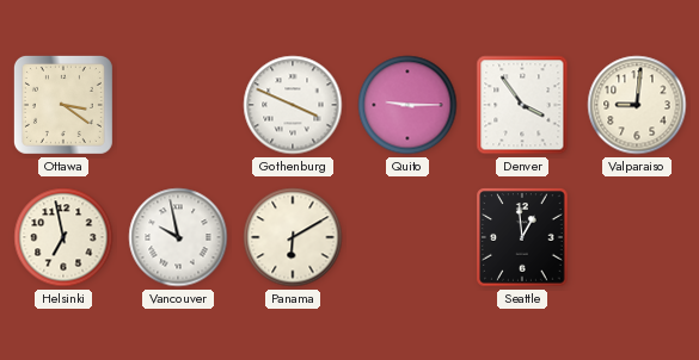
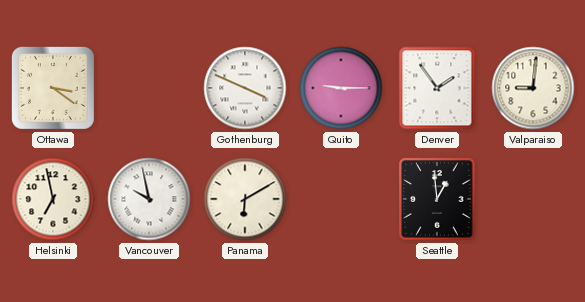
Denver: 3:54 -> 1:54 (437, 88)
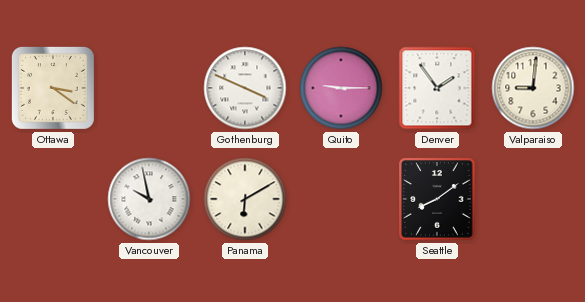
Helsinki: 6:58 -> none (53, 199)
Seattle: 12:59 -> 8:09 (437, 199)
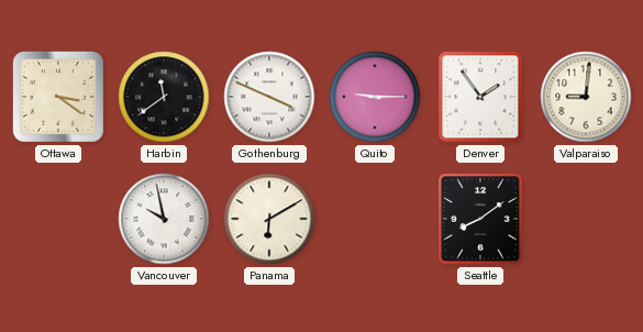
Harbin: none -> 11:39 (164, 97)
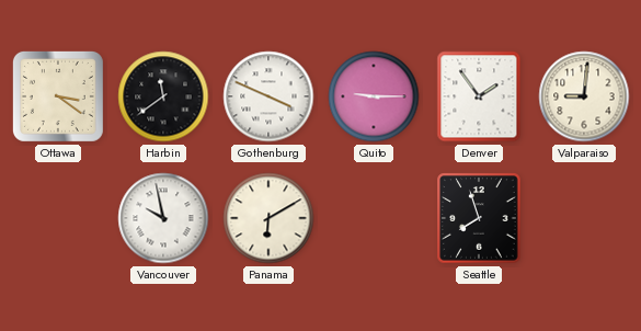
Seattle: 8:09 -> 7:57 (479, 218)
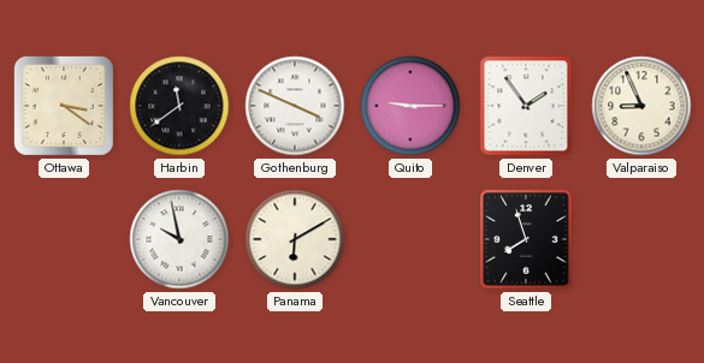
Valparaiso: 9:01 -> 8:56 (641, 106)
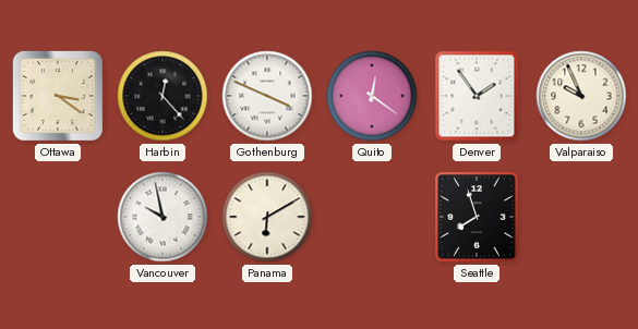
Harbin: 11:39 -> 12:23 (162, 96)
Quito: 9:15 -> 12:21 (372, 96)
Valparaiso: 8:56 -> 9:56 (581, 96)
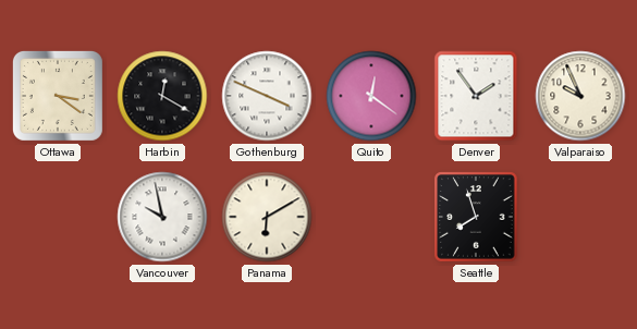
Harbin: 12:23 -> 12:20 (162, 96)
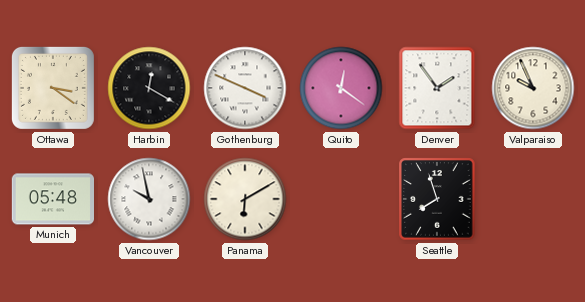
Munich: none -> 05:48 (52, 199)
